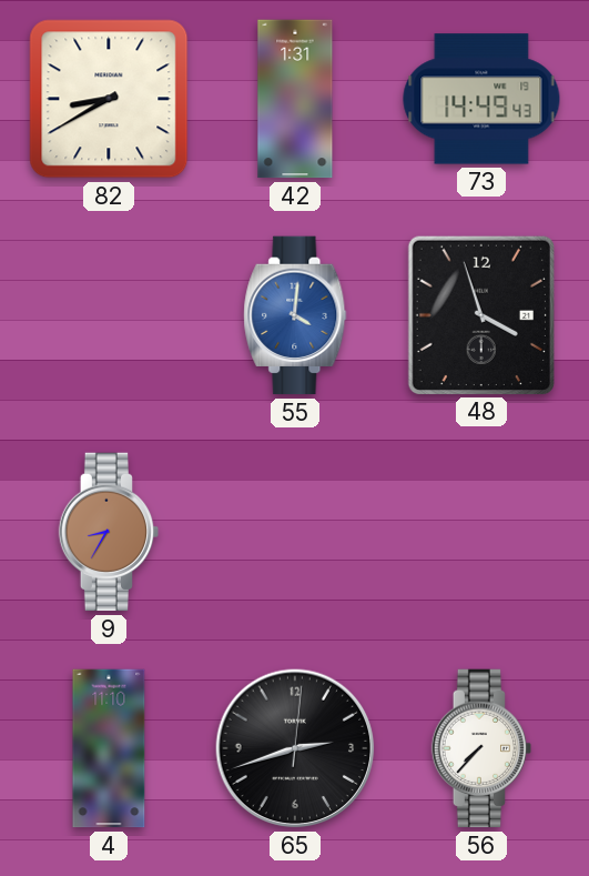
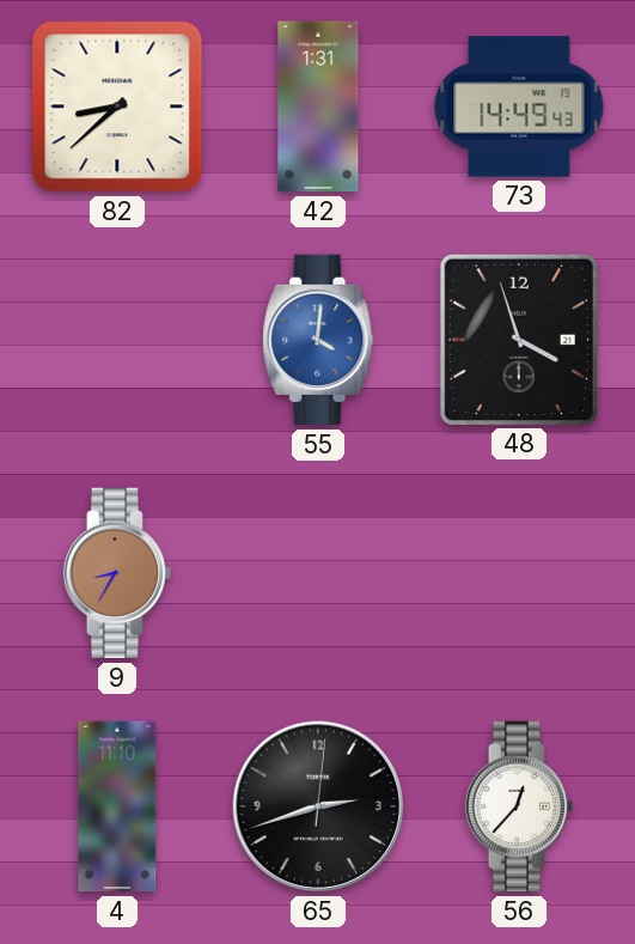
82: 8:40 -> 8:38 (117, 106)
56: 7:37 -> 12:37 (519, 806)
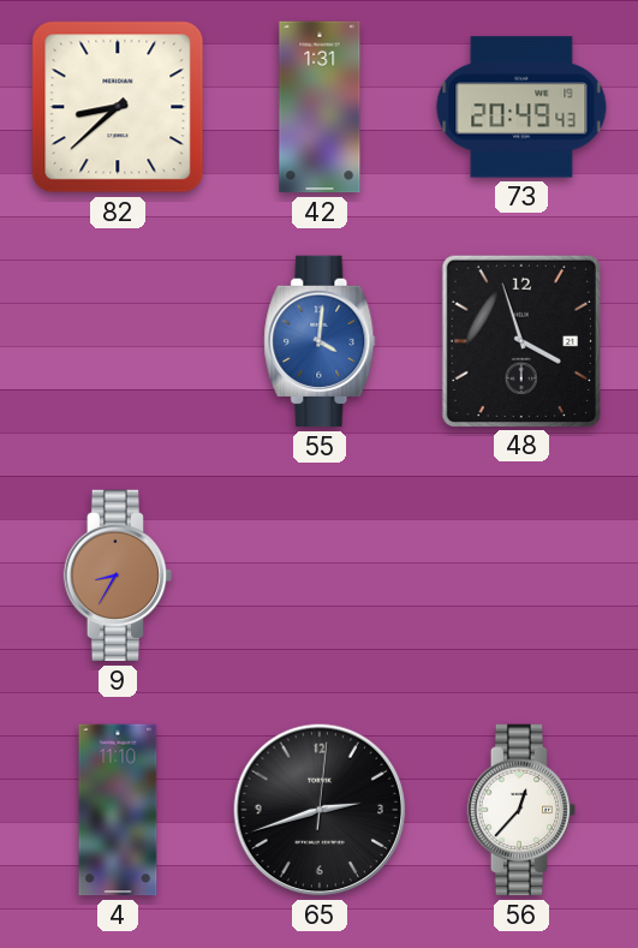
73: 14:49 -> 20:49 (521, 107)
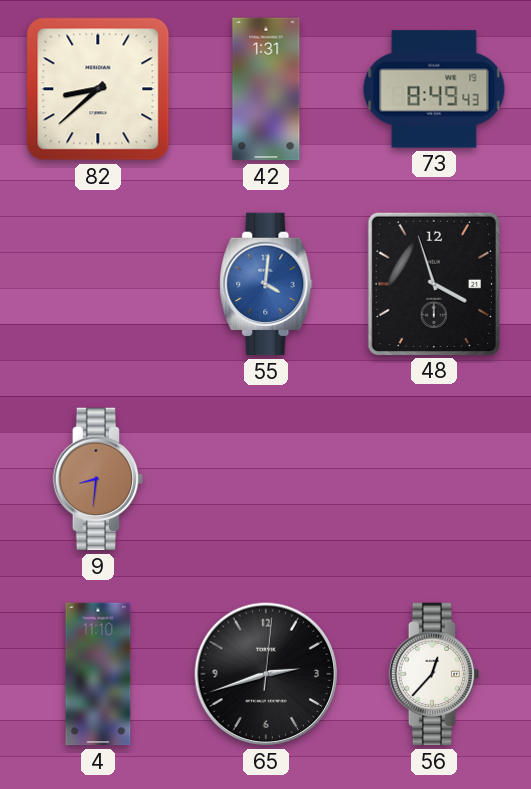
73: 20:49 -> 8:49 (434, 89)
9: 8:35 -> 8:31 (98, 479)
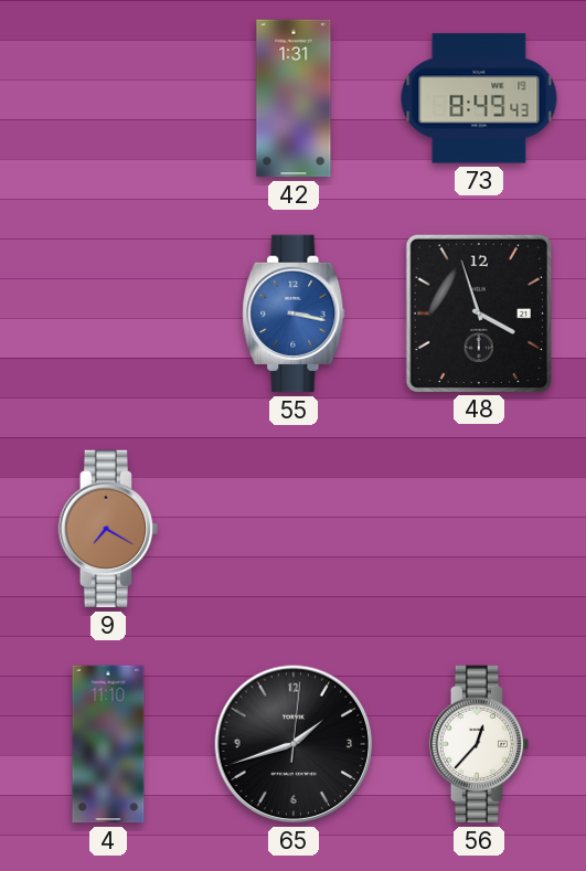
82: 8:38 -> none (98, 89)
55: 4:01 -> 3:17 (294, 314)
9: 8:31 -> 7:20 (108, 529)
65: 2:42 -> 1:42 (294, 744)
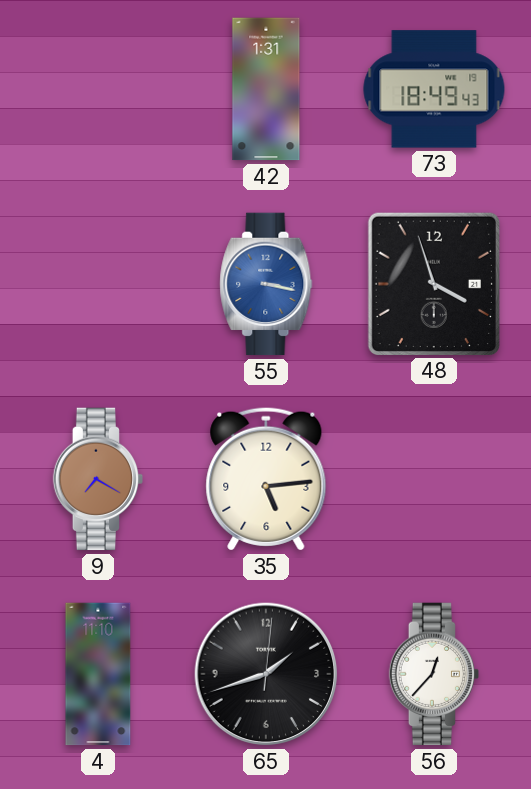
73: 8:49 -> 18:49 (434, 89)
35: none -> 5:14 (266, 479)
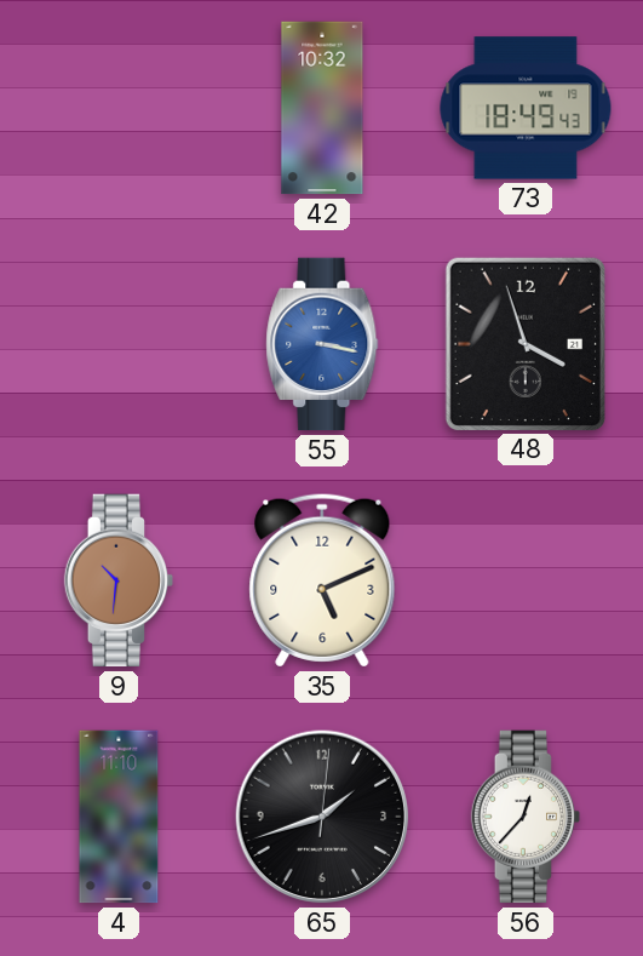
42: 1:31 -> 10:32 (322, 108)
9: 7:20 -> 10:31 (119, 580)
35: 5:14 -> 5:11 (322, 580)
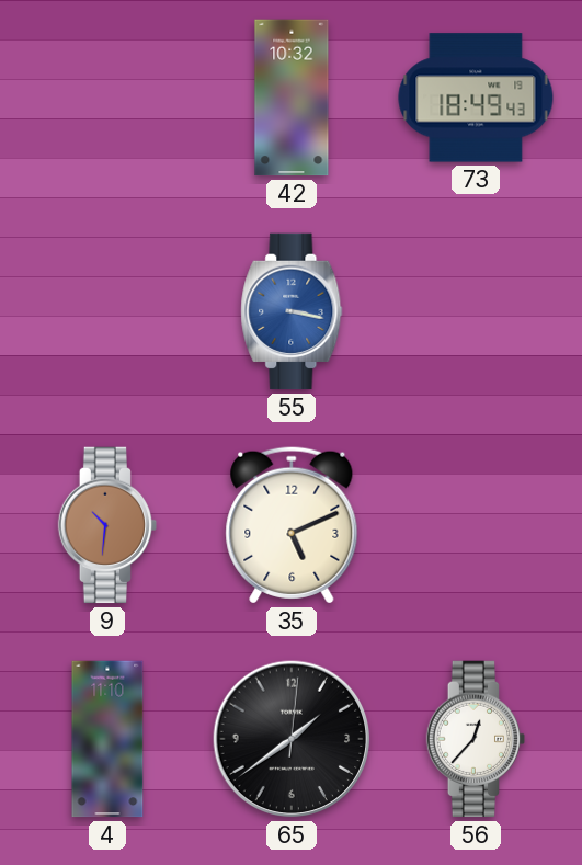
48: 3:57 -> none (526, 343)
65: 1:42 -> 1:39 (292, 739)
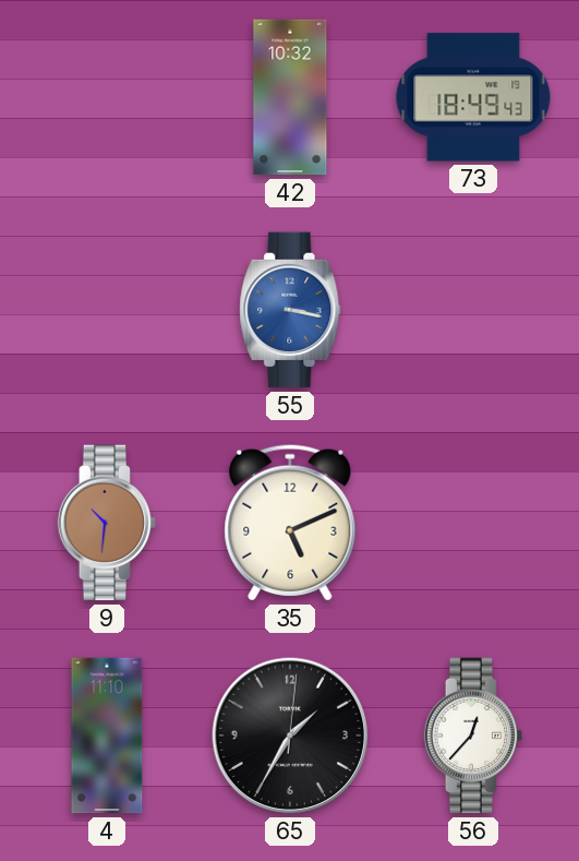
65: 1:39 -> 1:35 (290, 736)
